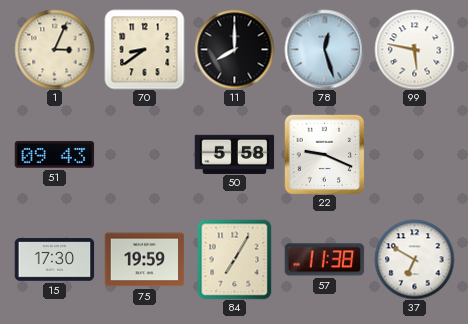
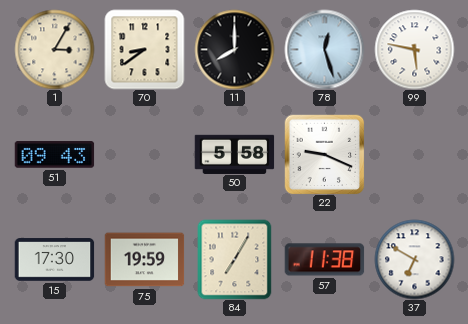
1: 3:04 -> 3:05 (54, 49)
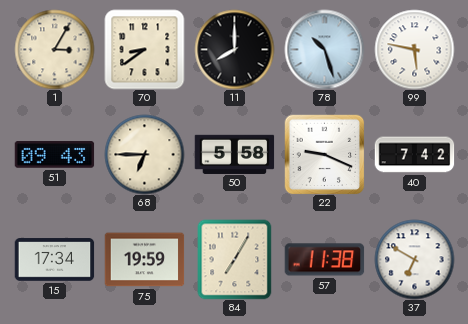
78: 12:27 -> 10:27 (324, 49)
68: none -> 6:45 (144, 154)
40: none -> 7:42 (414, 155)
15: 17:30 -> 17:34 (54, 260)
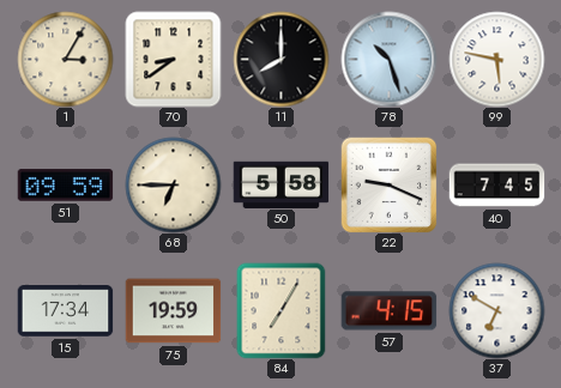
51: 09:43 -> 09:59 (65, 186)
40: 7:42 -> 7:45 (496, 186)
57: 11:38 -> 4:15 (388, 311)
